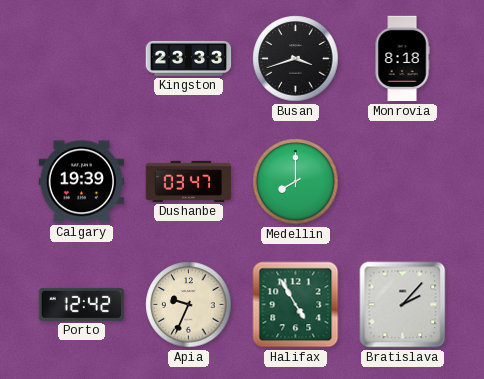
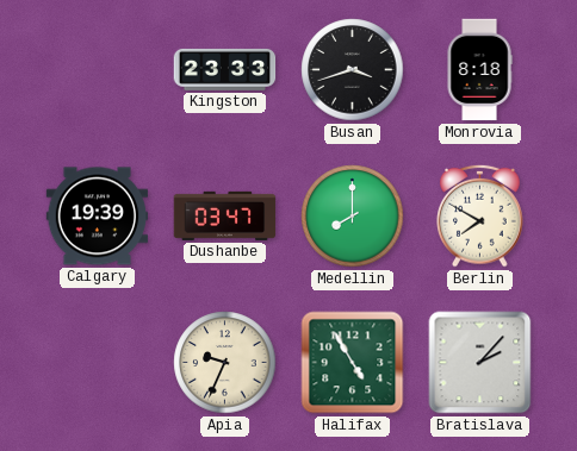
Berlin: none -> 7:50 (480, 215)
Porto: 12:42 -> none (82, 304)
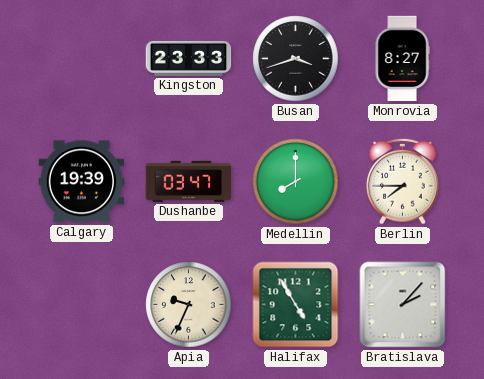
Monrovia: 8:18 -> 8:27 (402, 59)
Berlin: 7:50 -> 7:45 (403, 181)
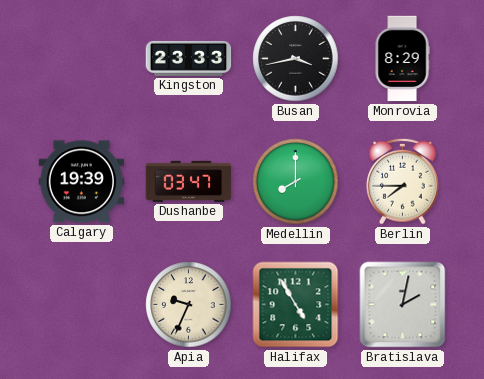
Busan: 3:42 -> 3:43 (296, 59)
Monrovia: 8:27 -> 8:29 (402, 59)
Bratislava: 2:07 -> 2:02 (403, 305)
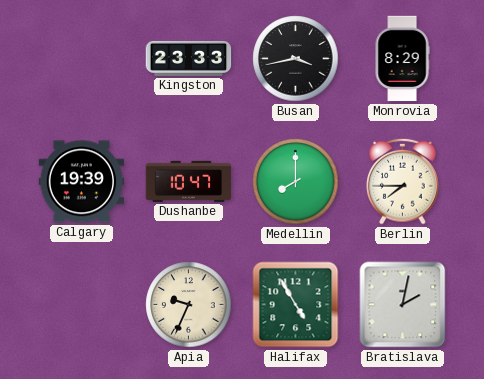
Dushanbe: 03:47 -> 10:47 (189, 181)
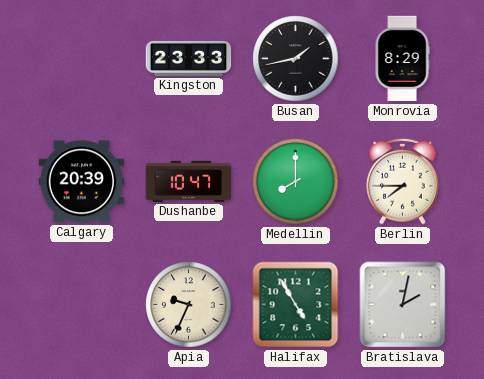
Busan: 3:43 -> 1:43 (296, 59)
Calgary: 19:39 -> 20:39 (82, 182)
